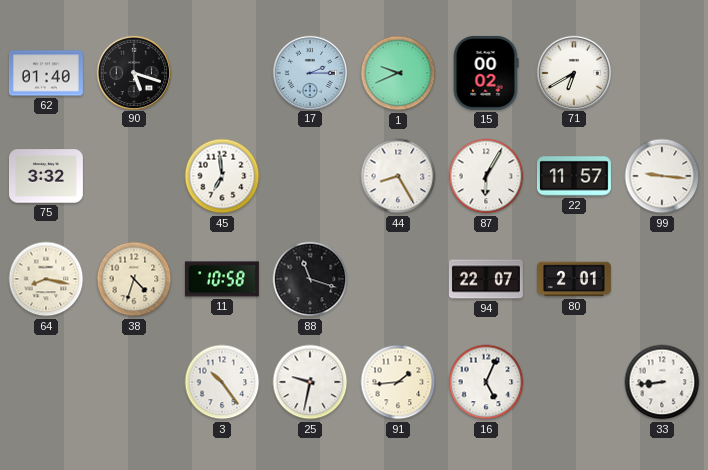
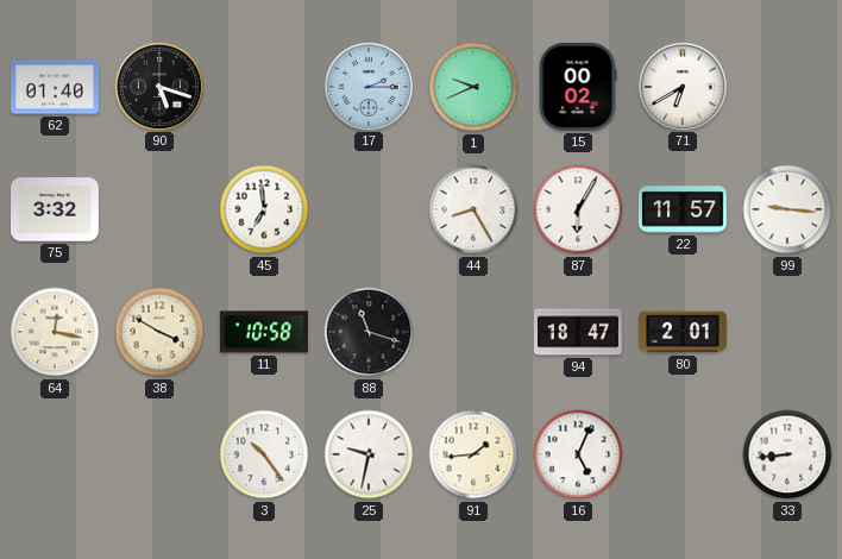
64: 8:17 -> 12:17 (55, 332)
38: 4:33 -> 3:50 (159, 332)
94: 22:07 -> 18:47 (578, 332)
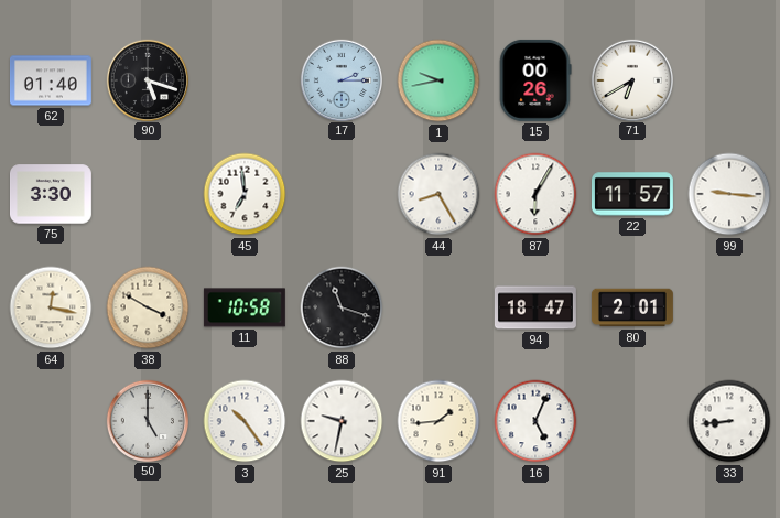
1: 9:41 -> 9:43 (438, 80)
15: 00:02 -> 00:26 (535, 80)
75: 3:32 -> 3:30 (51, 194)
50: none -> 5:00 (147, 420)
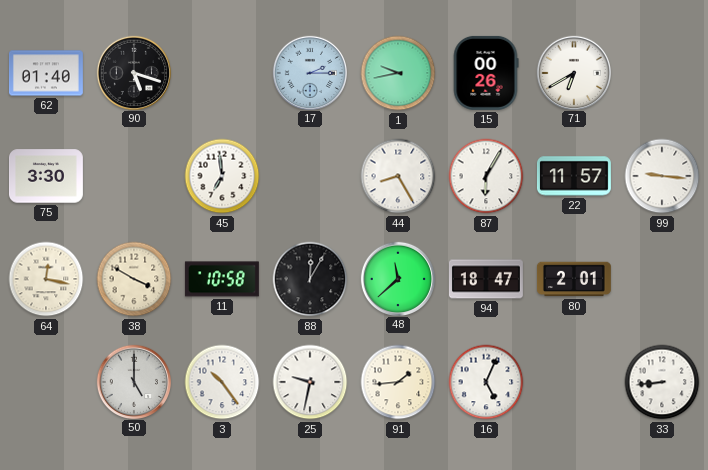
88: 11:18 -> 12:05 (310, 279)
48: none -> 11:38 (397, 278)
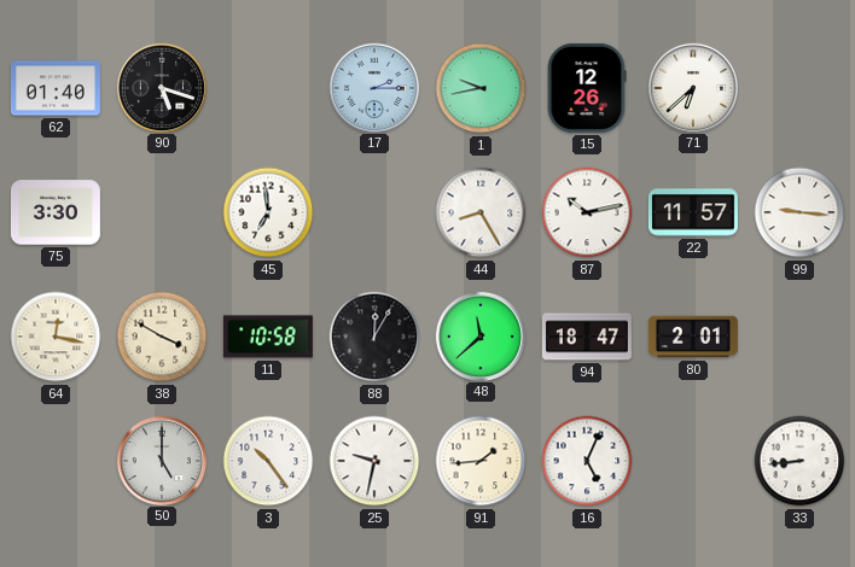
15: 00:26 -> 12:26 (587, 88)
71: 6:40 -> 6:38 (692, 87)
87: 6:05 -> 10:13 (587, 212)
